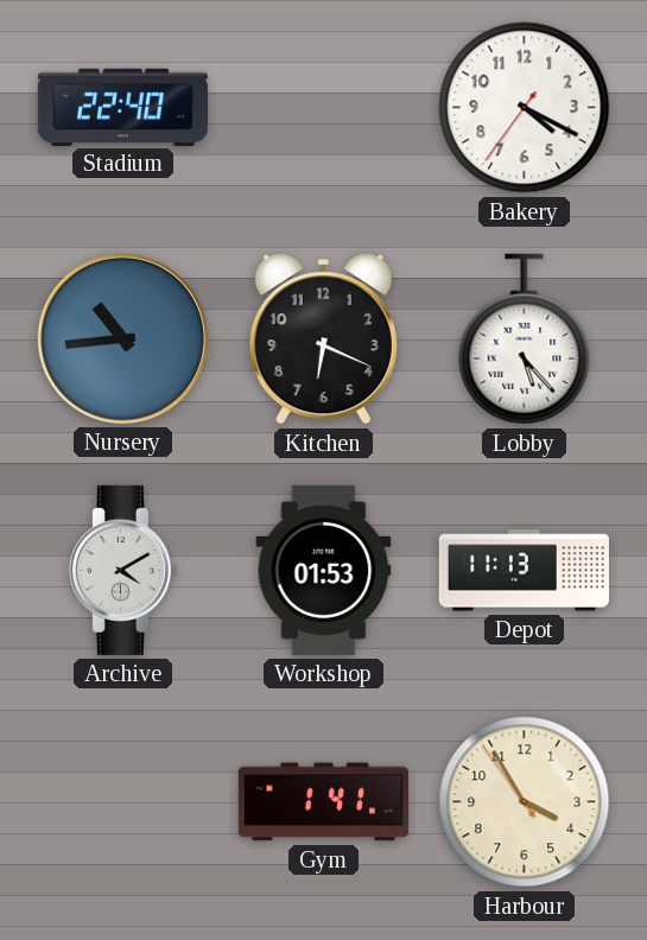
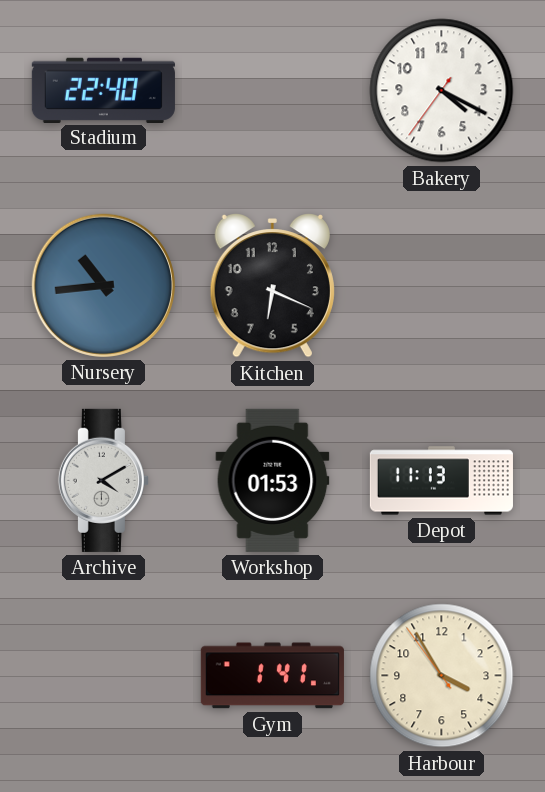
Lobby: 5:23 -> none (525, 339)
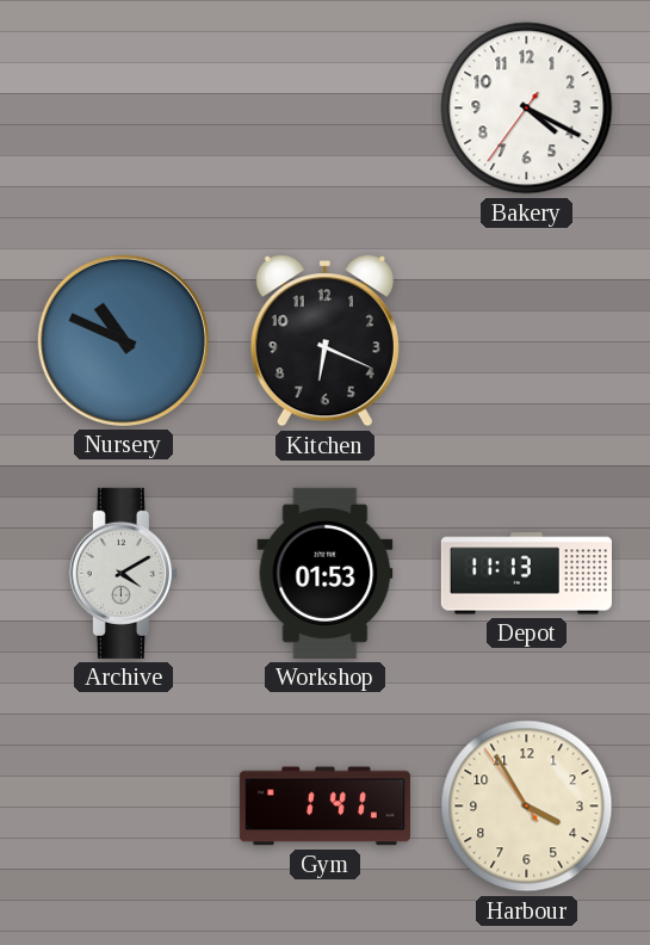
Stadium: 22:40 -> none (103, 90)
Nursery: 10:44 -> 10:49 (123, 340)
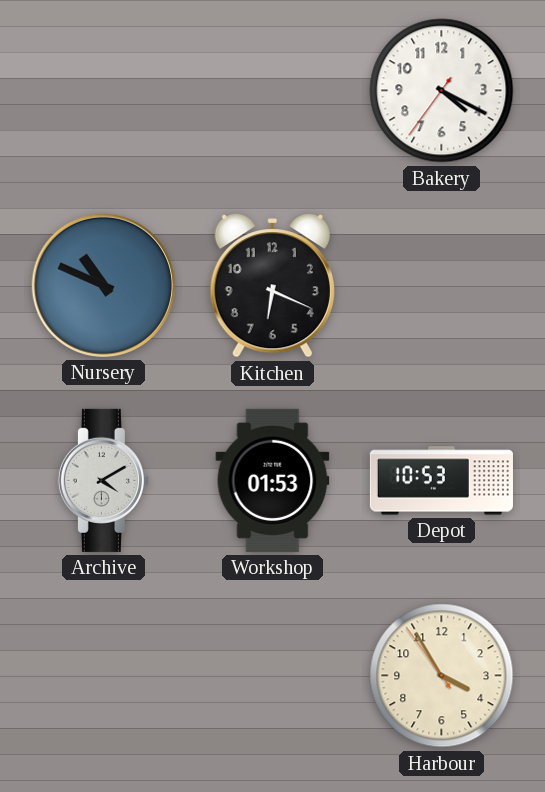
Depot: 11:13 -> 10:53 (441, 481)
Gym: 1:41 -> none (324, 807)
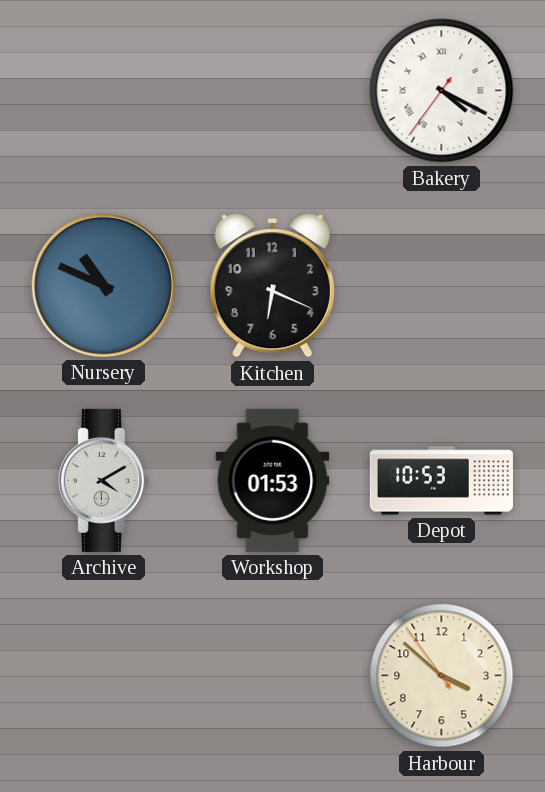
Bakery numerals: Arabic -> Roman (442, 91)
Harbour: 3:54 -> 3:51 (442, 676)
